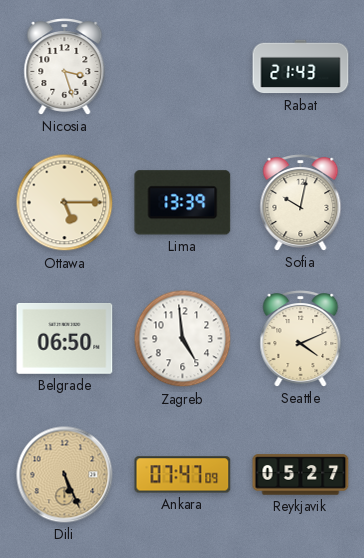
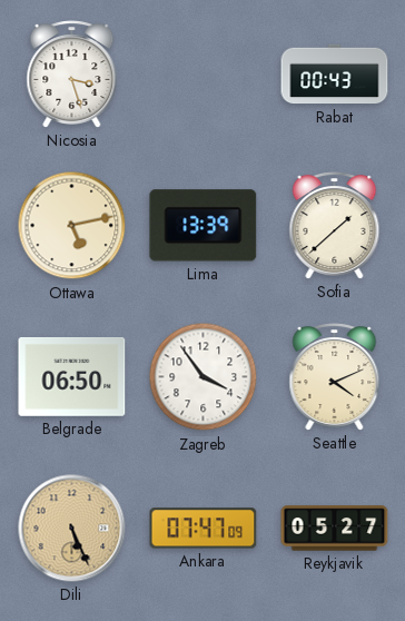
Rabat: 21:43 -> 00:43 (335, 75)
Ottawa: 5:15 -> 5:13 (72, 226)
Sofia: 10:02 -> 1:38 (335, 226)
Zagreb: 4:59 -> 3:54 (204, 377)
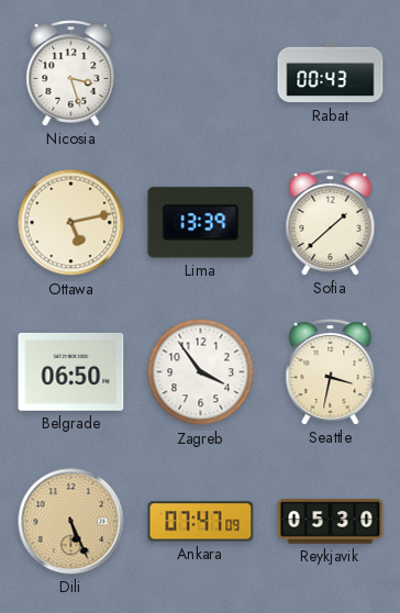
Seattle: 4:11 -> 3:32 (331, 372)
Reykjavik: 05:27 -> 05:30 (331, 522)
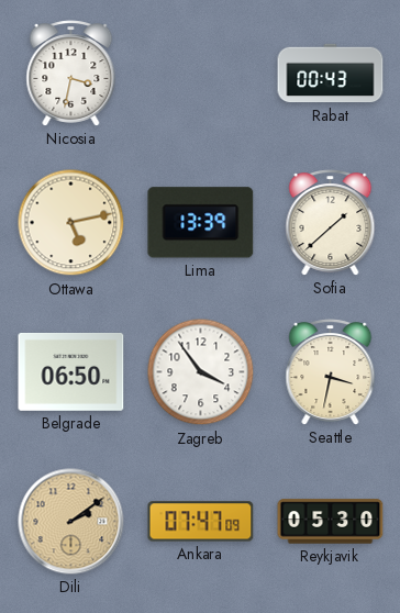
Nicosia: 3:27 -> 3:32 (71, 74)
Dili: 5:26 -> 2:09 (71, 522)
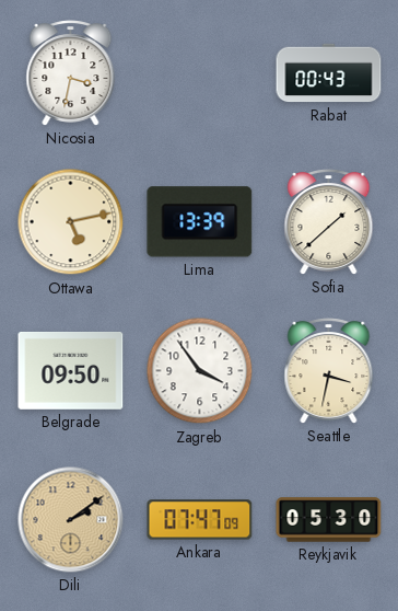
Belgrade: 06:50 -> 09:50 (71, 370)
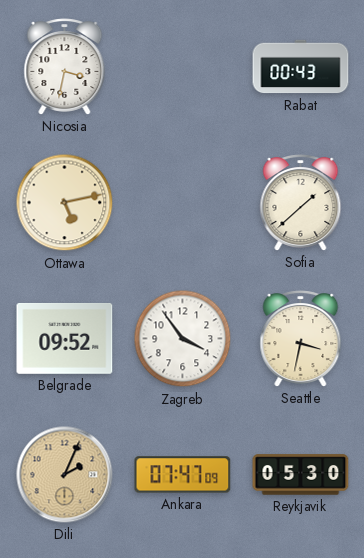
Lima: 13:39 -> none (200, 222)
Belgrade: 09:50 -> 09:52 (65, 338)
Dili: 2:09 -> 2:04 (65, 475)
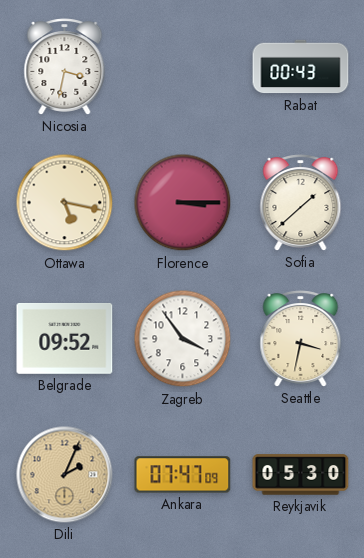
Ottawa: 5:13 -> 5:17 (65, 203)
Florence: none -> 3:15 (183, 203)
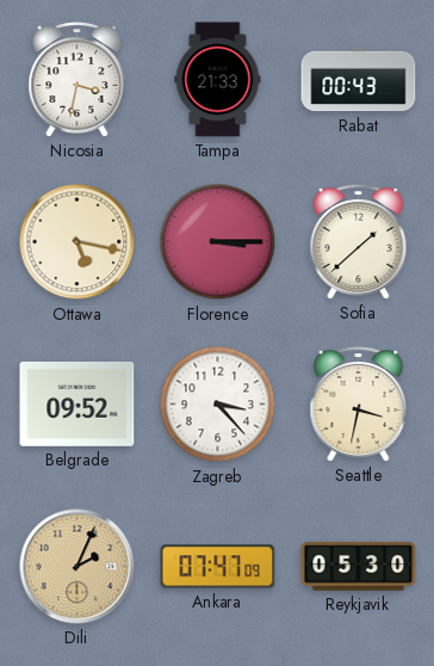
Tampa: none -> 21:33 (218, 80)
Zagreb: 3:54 -> 3:23 (218, 405)
